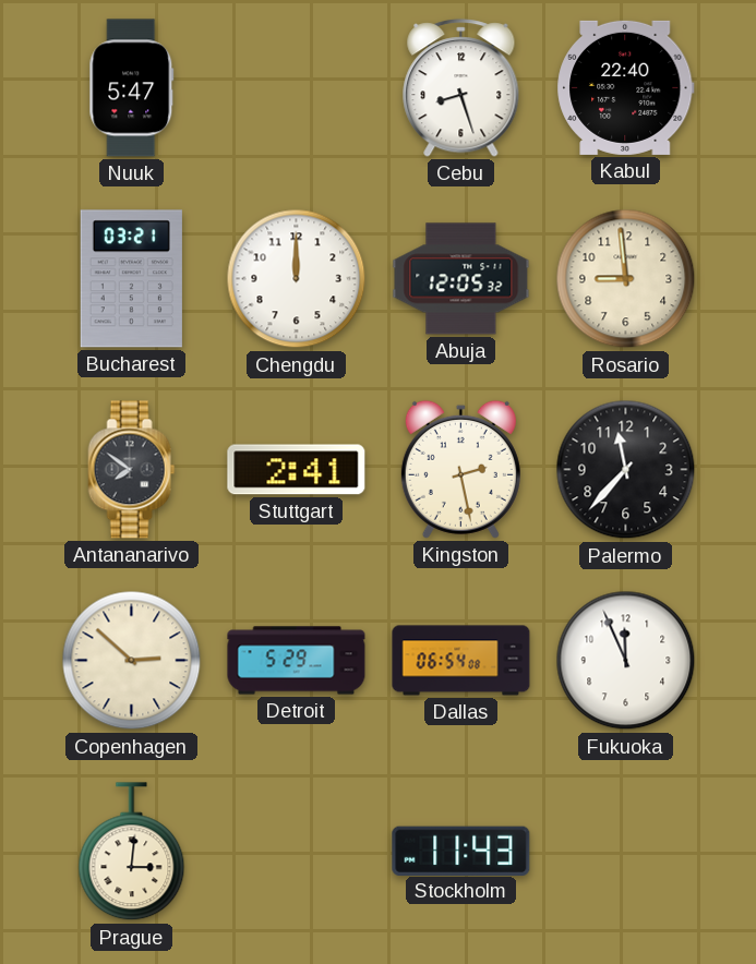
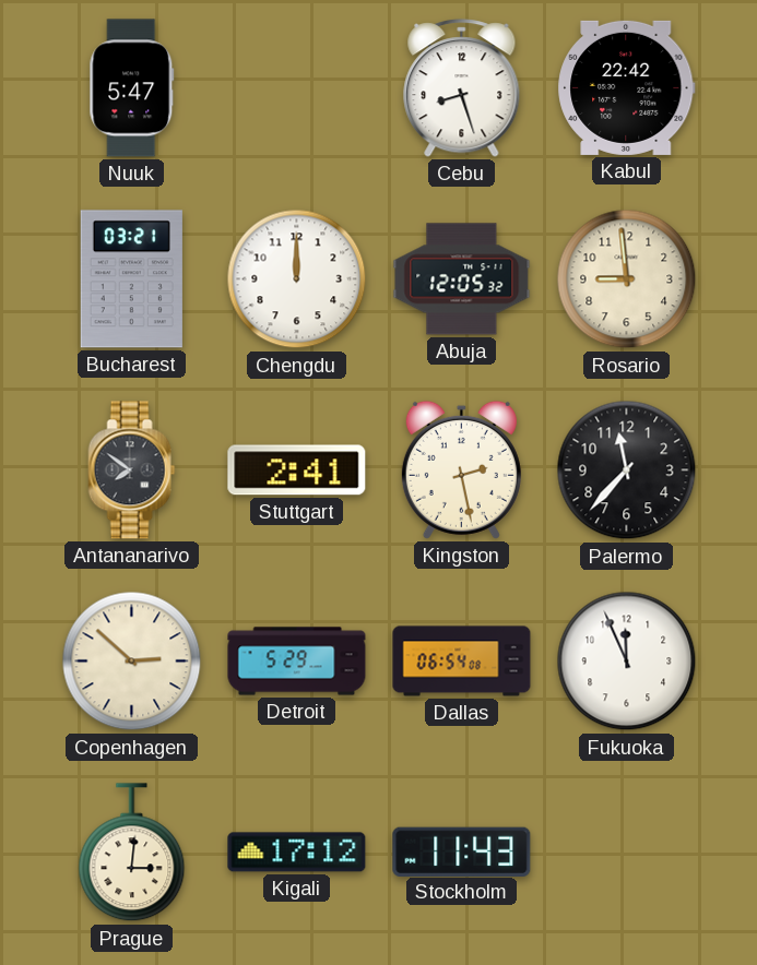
Kabul: 22:40 -> 22:42 (627, 87)
Kigali: none -> 17:12 (297, 853)
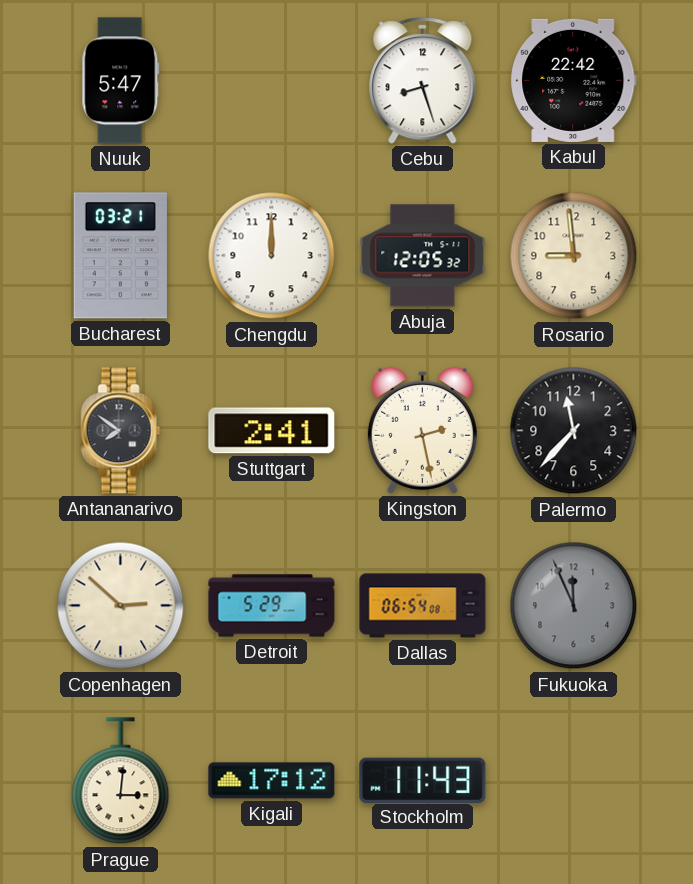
Fukuoka dial: white -> grey (574, 606)
